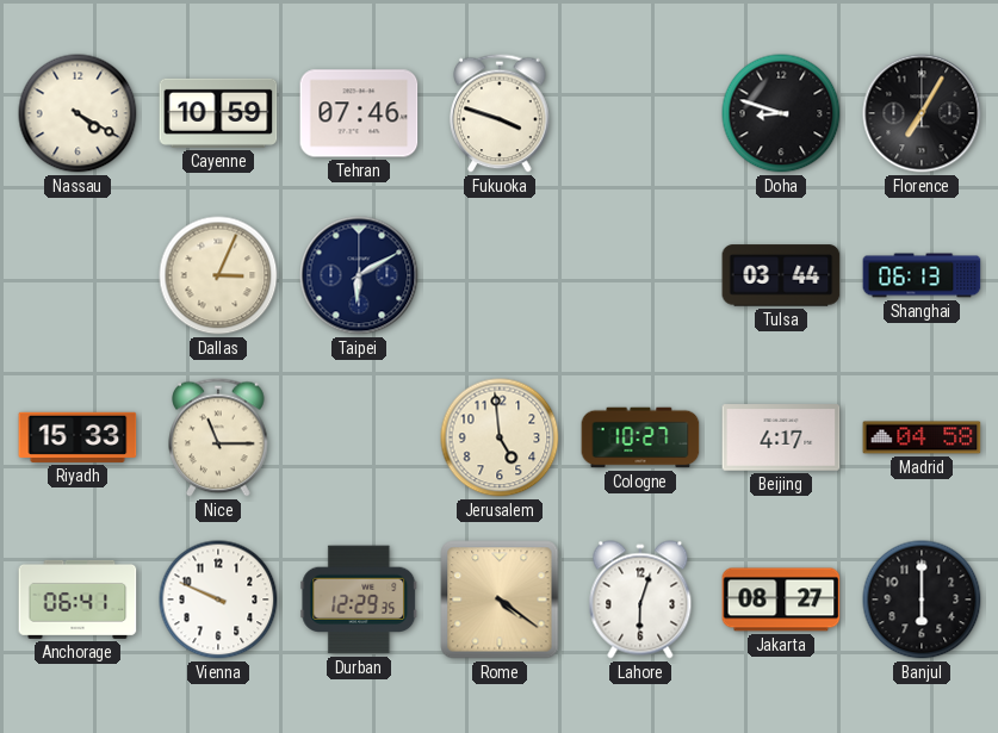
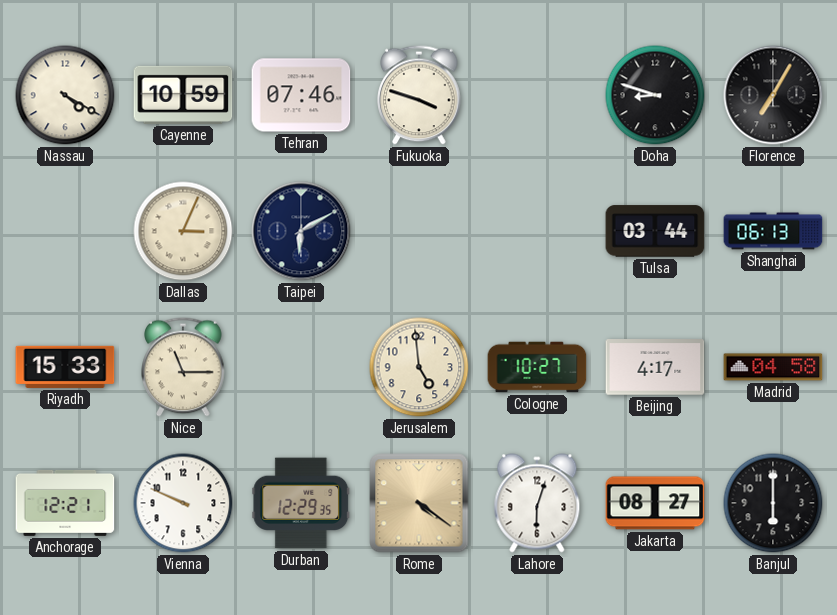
Anchorage: 06:41 -> 12:21 (65, 503)
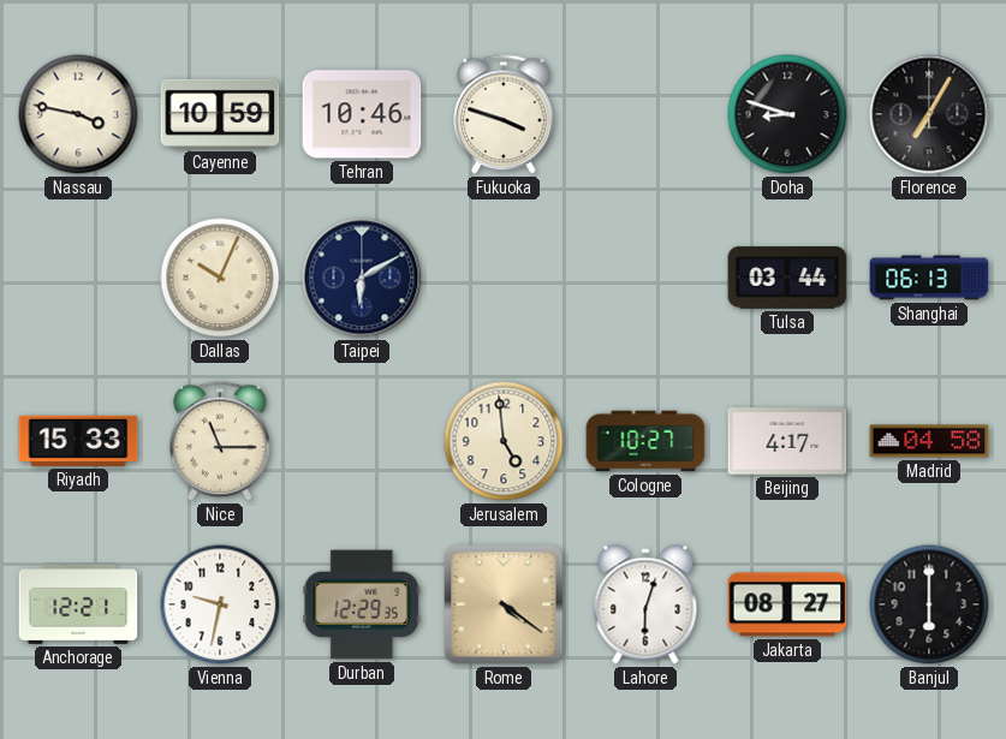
Nassau: 4:20 -> 3:47 (78, 114)
Tehran: 07:46 -> 10:46 (362, 114)
Dallas: 3:04 -> 10:04 (220, 278)
Vienna: 9:49 -> 9:32 (220, 604)
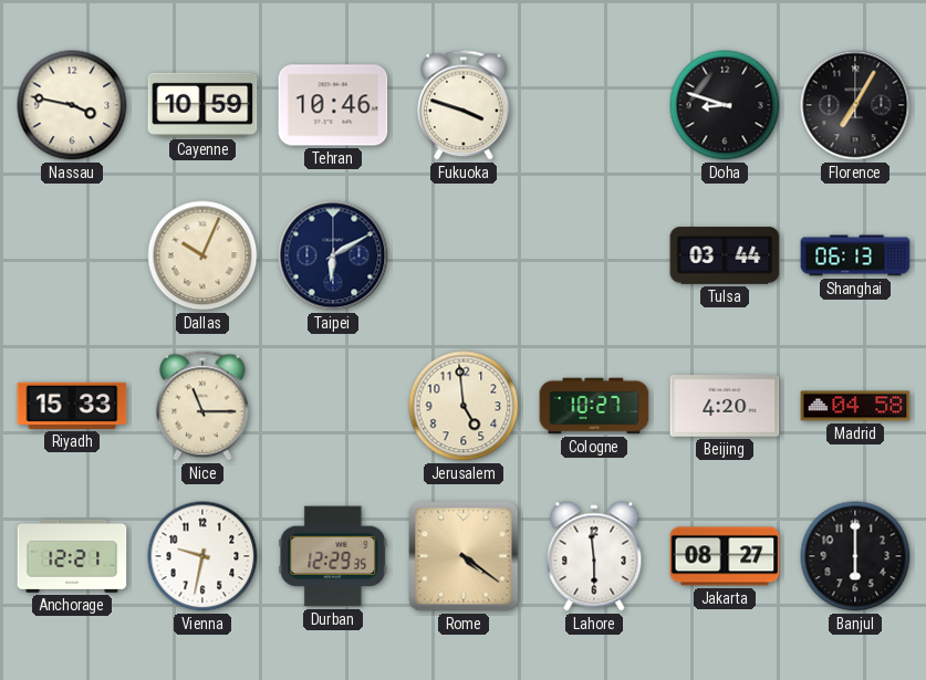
Beijing: 4:17 -> 4:20 (725, 406)
Lahore: 6:03 -> 5:59 (594, 556)
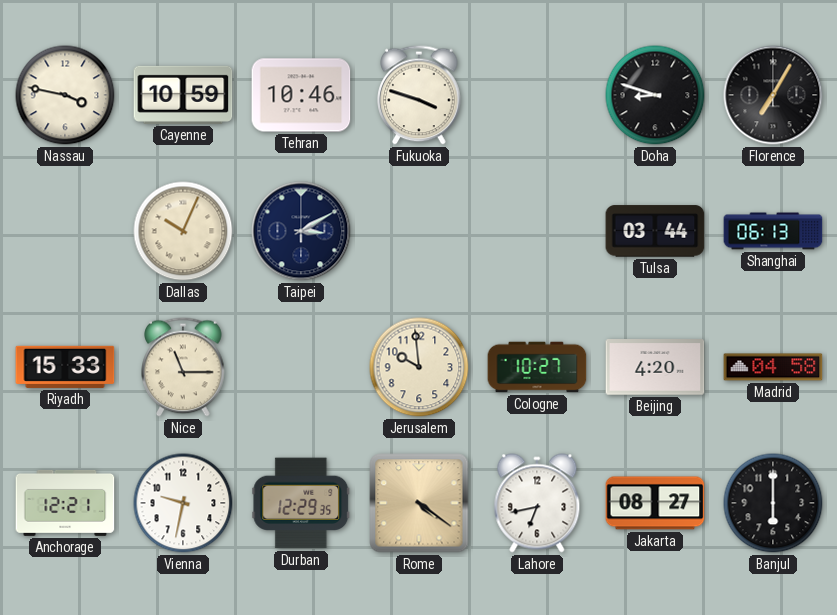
Taipei: 6:10 -> 3:10 (301, 231)
Jerusalem: 4:59 -> 9:59 (419, 367)
Lahore: 5:59 -> 6:43 (537, 503)
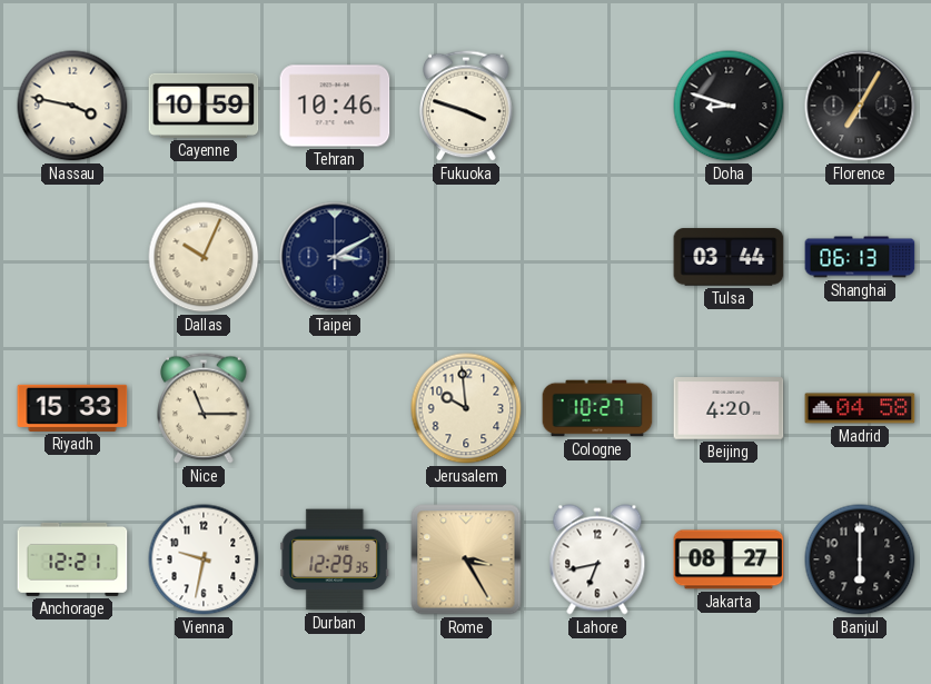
Rome: 4:21 -> 3:25 (466, 559)
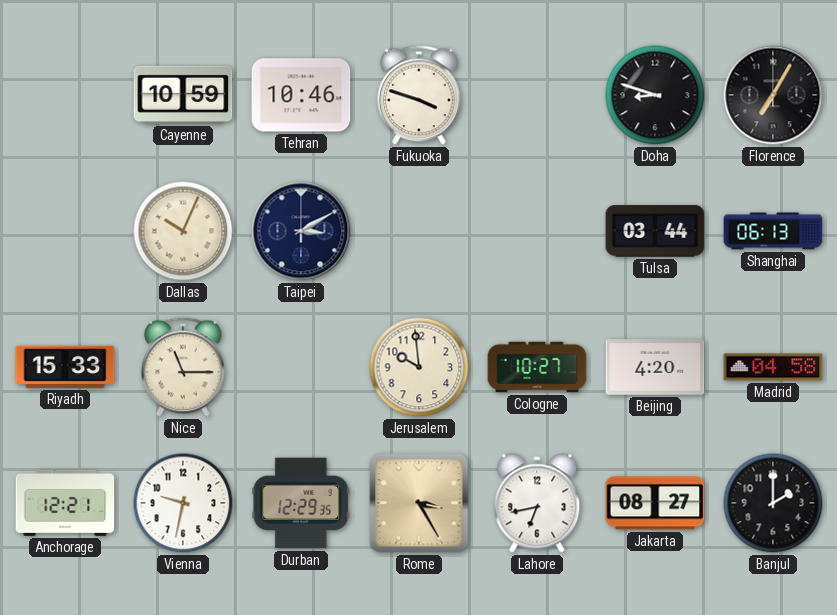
Nassau: 3:47 -> none (72, 106)
Banjul: 6:00 -> 2:00 (773, 503)
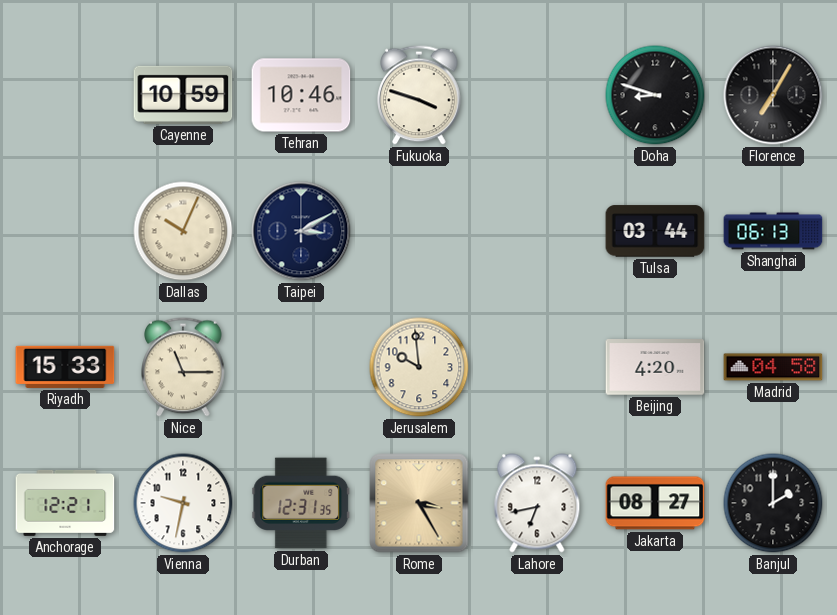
Cologne: 10:27 -> none (537, 367)
Durban: 12:29 -> 12:31 (301, 503)
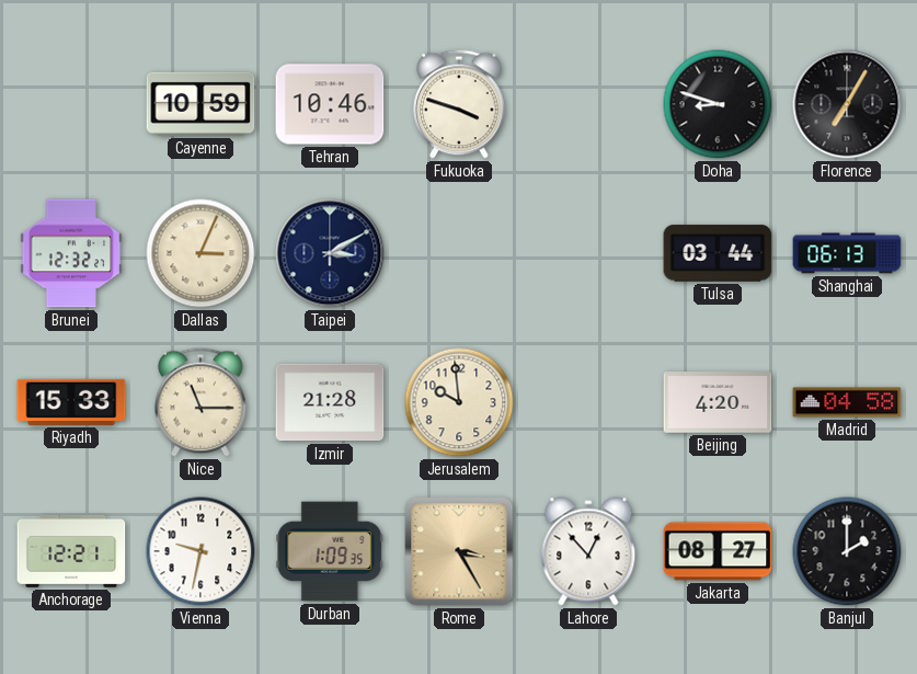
Brunei: none -> 12:32 (71, 253)
Dallas: 10:04 -> 3:04 (200, 253)
Izmir: none -> 21:28 (330, 402)
Durban: 12:31 -> 1:09 (330, 551)
Lahore: 6:43 -> 12:53 (588, 551)
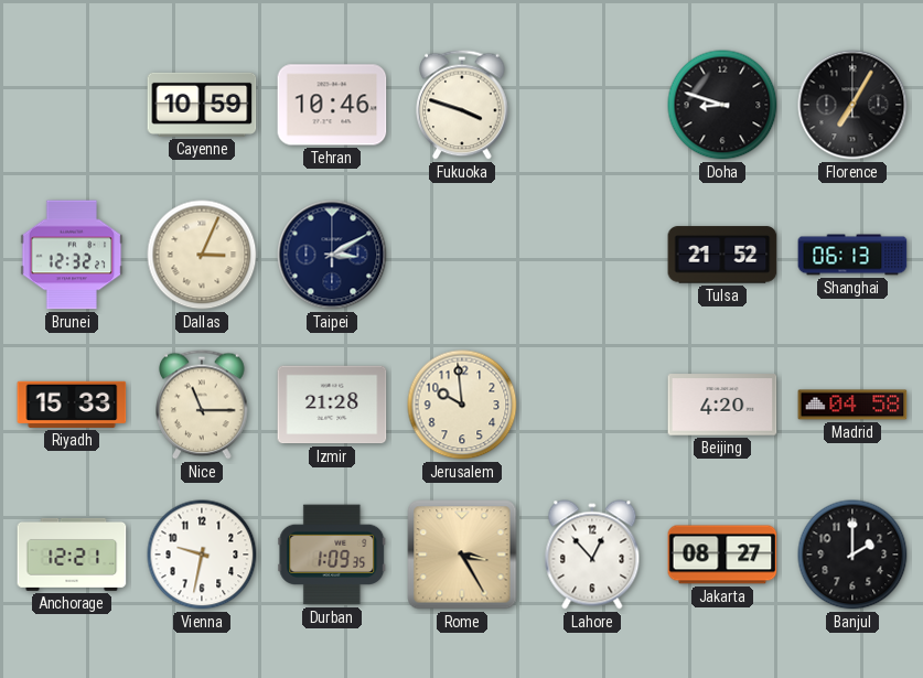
Tulsa: 03:44 -> 21:52 (722, 255)
